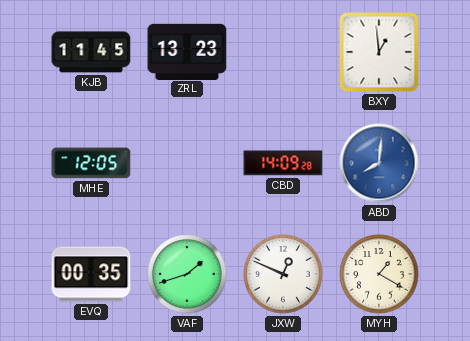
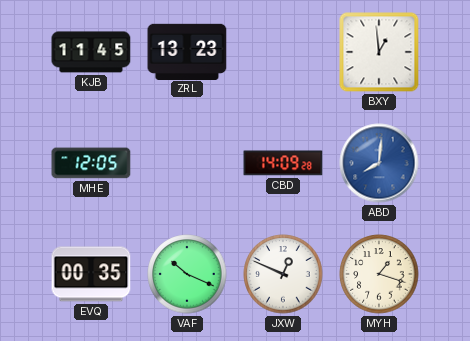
VAF: 1:42 -> 10:19 (187, 274)
MYH: 1:20 -> 1:18 (379, 274)
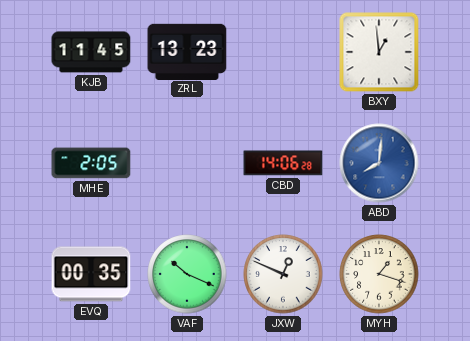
MHE: 12:05 -> 2:05 (91, 163)
CBD: 14:09 -> 14:06 (283, 163)
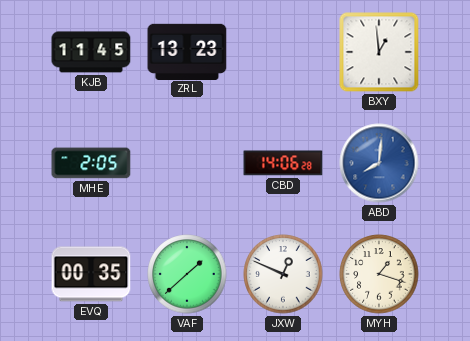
VAF: 10:19 -> 1:38 (187, 274)
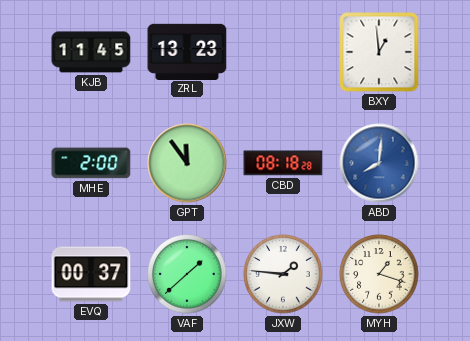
MHE: 2:05 -> 2:00 (91, 163)
GPT: none -> 11:54 (187, 163)
CBD: 14:06 -> 08:18 (283, 163)
EVQ: 00:35 -> 00:37 (91, 274)
JXW: 12:49 -> 1:46 (283, 274)
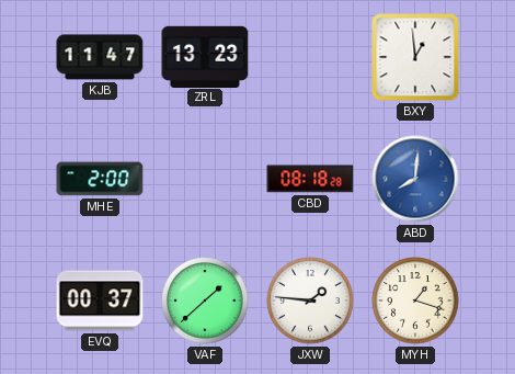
KJB: 11:45 -> 11:47 (100, 57)
GPT: 11:54 -> none (187, 163)
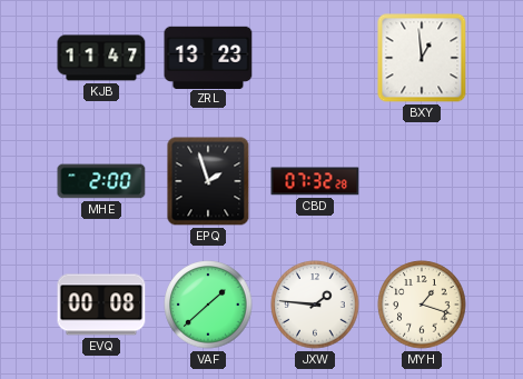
EPQ: none -> 1:57 (208, 181)
CBD: 08:18 -> 07:32 (315, 181)
ABD: 8:01 -> none (415, 179)
EVQ: 00:37 -> 00:08 (101, 305)
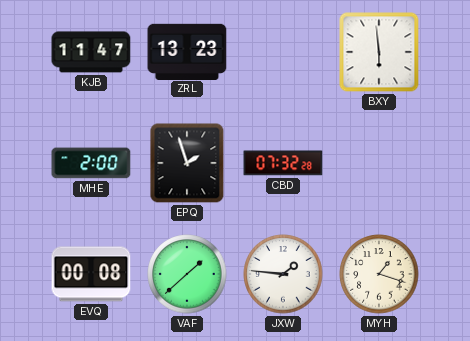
BXY: 12:59 -> 5:59 (379, 52)
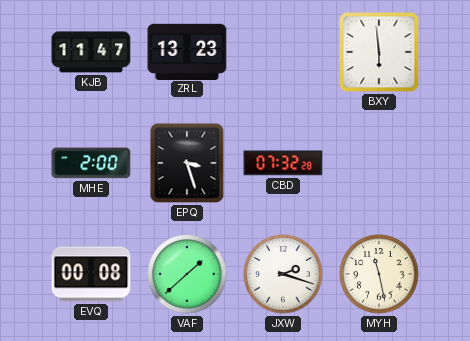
EPQ: 1:57 -> 3:27 (187, 163)
JXW: 1:46 -> 2:18 (283, 274)
MYH: 1:18 -> 11:28 (379, 274)
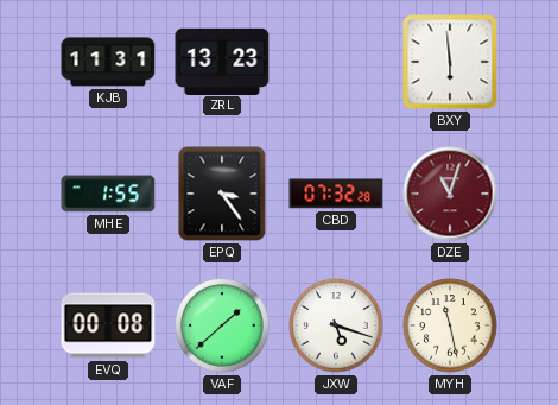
KJB: 11:47 -> 11:31 (108, 62)
MHE: 2:00 -> 1:55 (108, 194)
EPQ: 3:27 -> 3:24 (222, 194)
DZE: none -> 11:03 (450, 194)
JXW: 2:18 -> 5:18 (336, 325)
